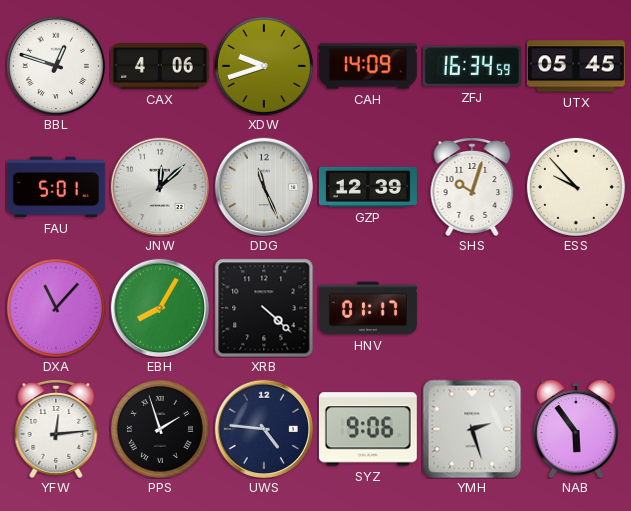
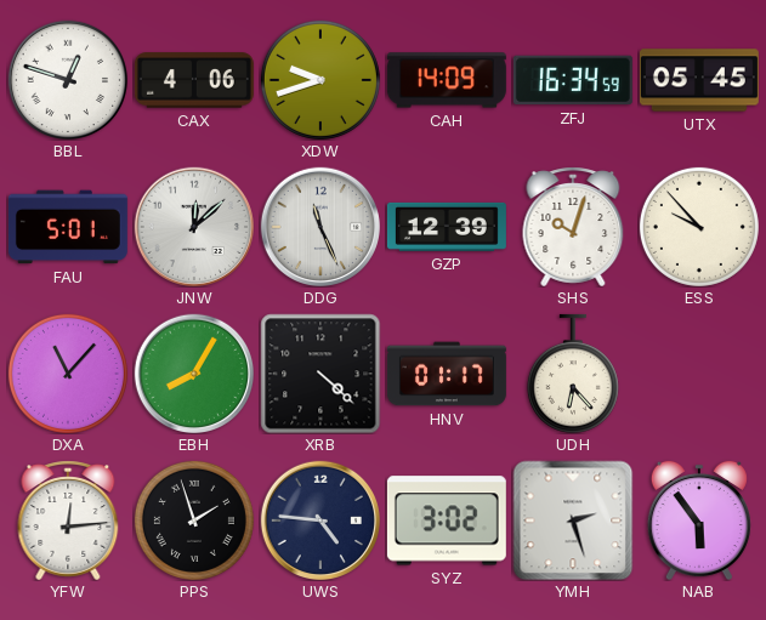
UDH: none -> 6:23 (573, 374)
SYZ: 9:06 -> 3:02 (447, 521)
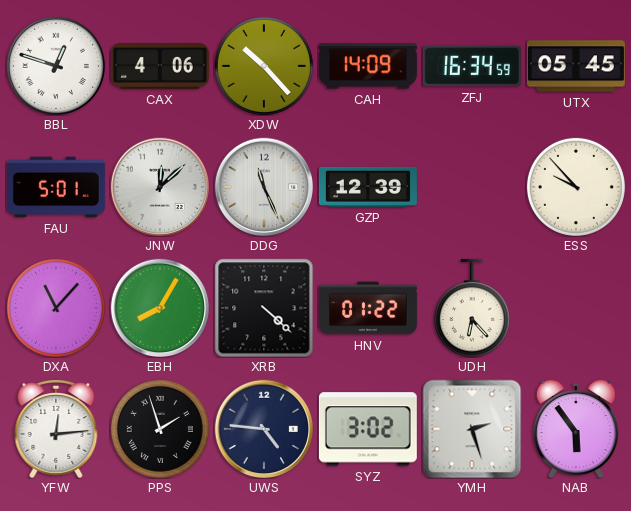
XDW: 9:42 -> 10:23 (264, 66)
SHS: 10:03 -> none (573, 227)
HNV: 01:17 -> 01:22 (368, 308)
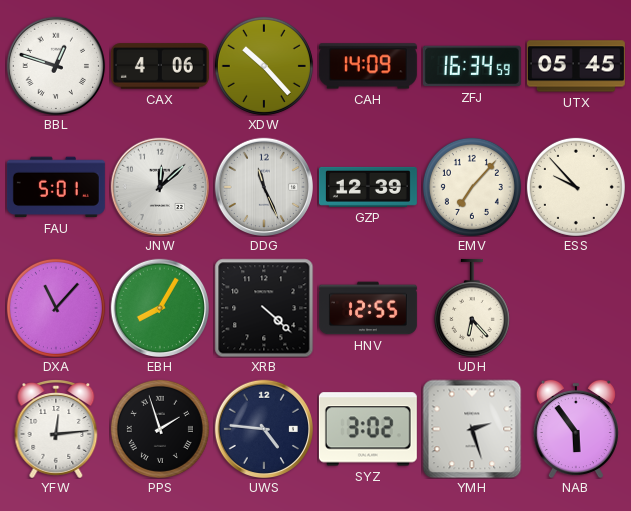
EMV: none -> 7:07 (472, 187)
HNV: 01:22 -> 12:55 (368, 308)
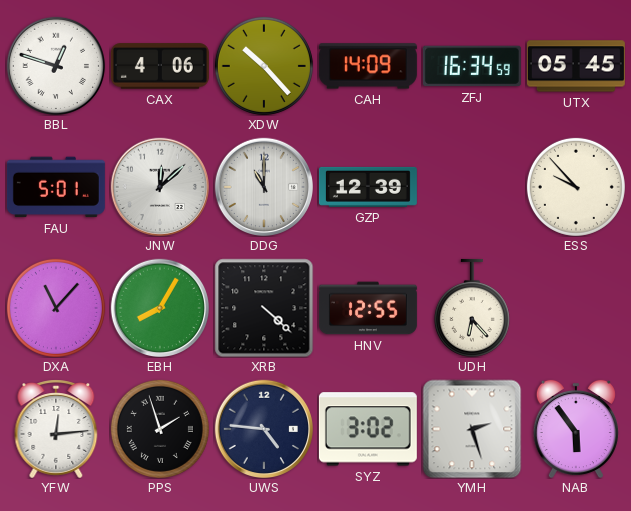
DDG: 11:26 -> 11:00 (263, 186)
EMV: 7:07 -> none (472, 187)
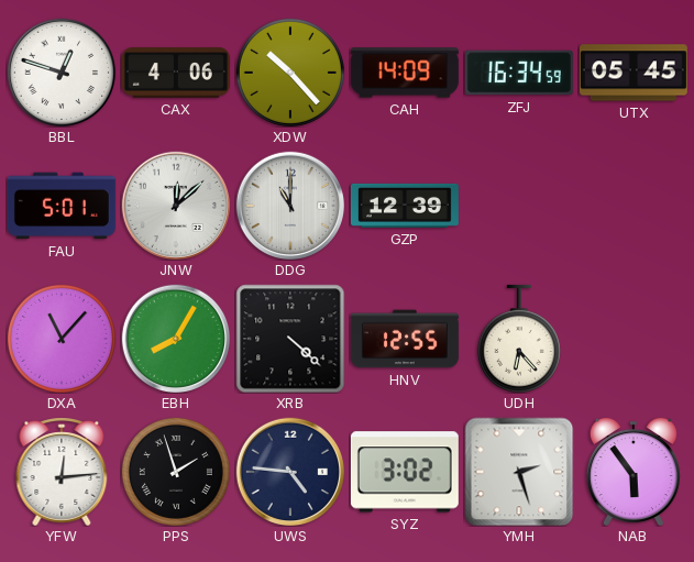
ESS: 9:53 -> none (576, 187)
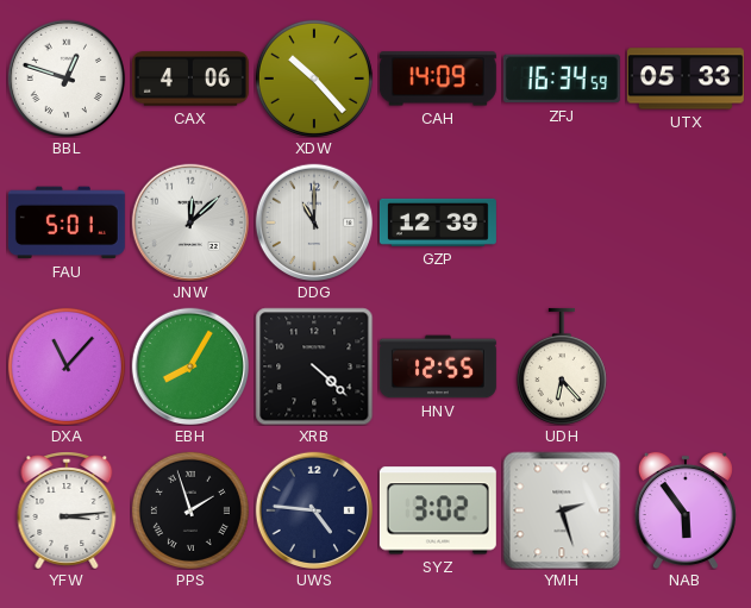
UTX: 05:45 -> 05:33 (686, 79)
YFW: 12:14 -> 3:14 (67, 510)
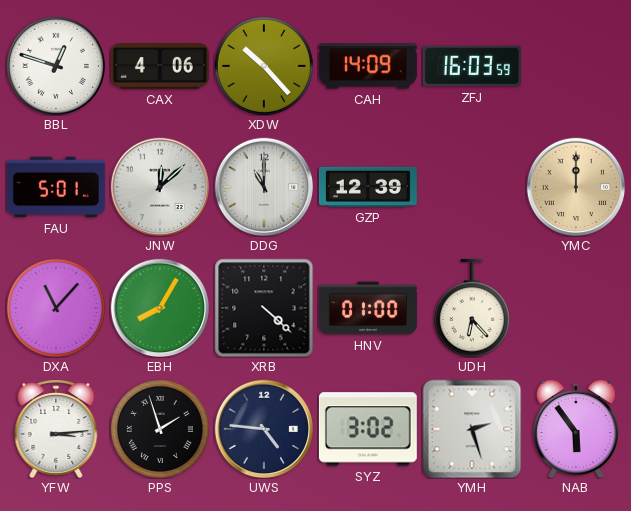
ZFJ: 16:34 -> 16:03 (472, 66)
UTX: 05:33 -> none (686, 79)
YMC: none -> 12:00 (575, 186)
HNV: 12:55 -> 01:00 (368, 308)
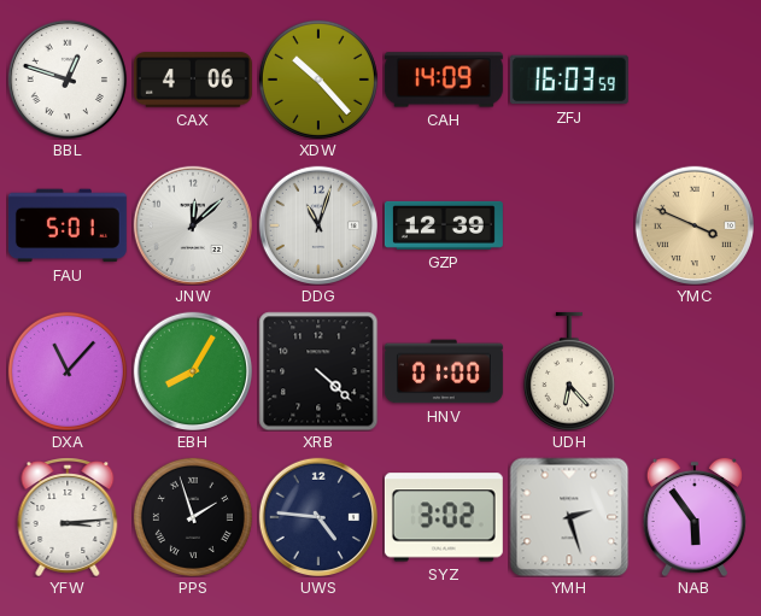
DDG: 11:00 -> 11:03 (317, 224)
YMC: 12:00 -> 3:49 (693, 224)
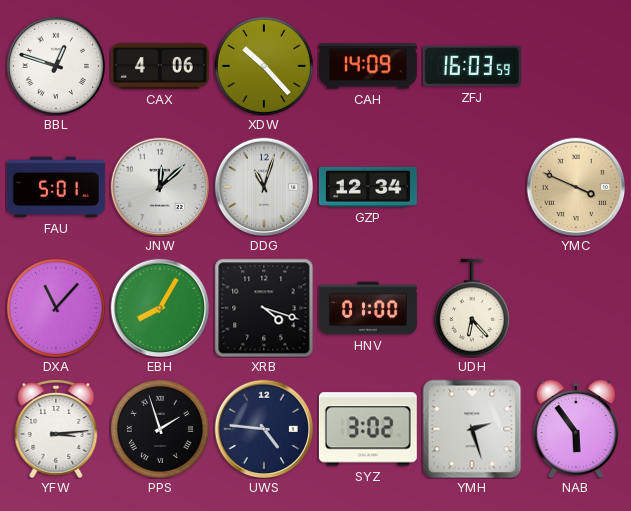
GZP: 12:39 -> 12:34 (368, 187)
XRB: 4:22 -> 4:18 (264, 308)
